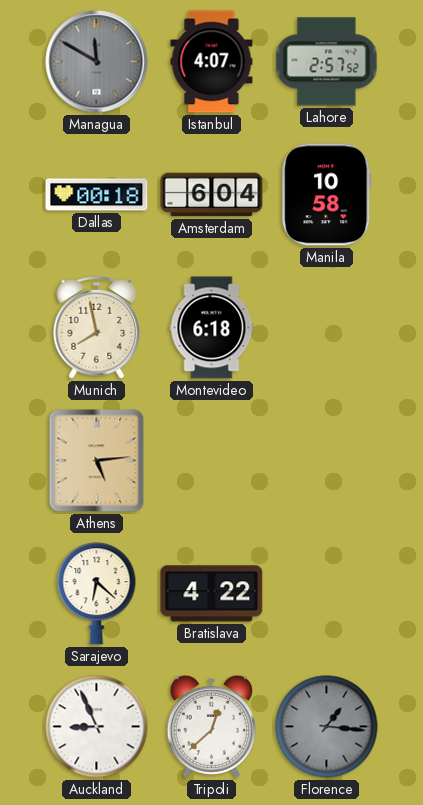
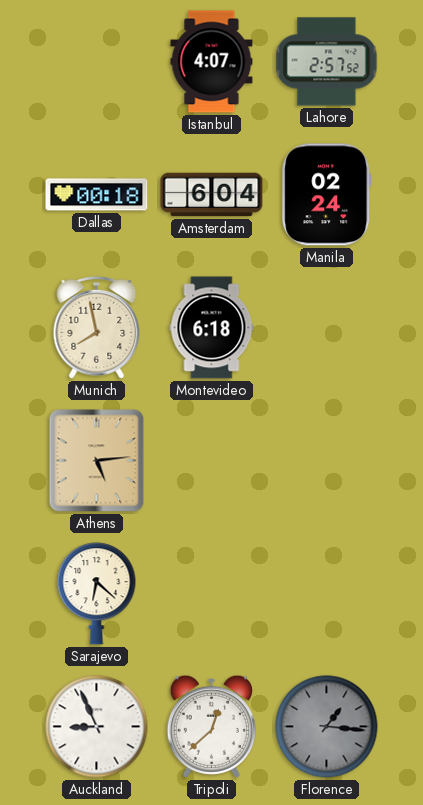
Managua: 11:50 -> none (97, 62)
Manila: 10:58 -> 02:24 (327, 195)
Bratislava: 4:22 -> none (212, 594)
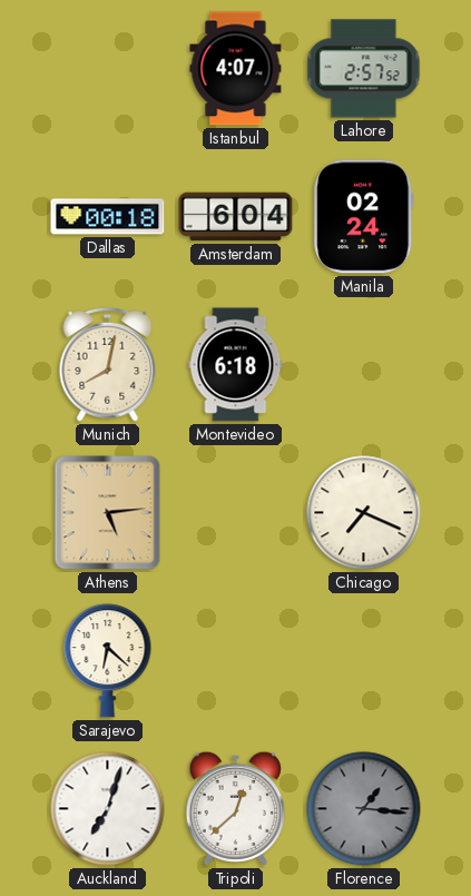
Munich: 7:58 -> 8:02 (108, 364)
Chicago: none -> 7:19 (364, 513)
Auckland: 8:56 -> 7:03 (108, 809)
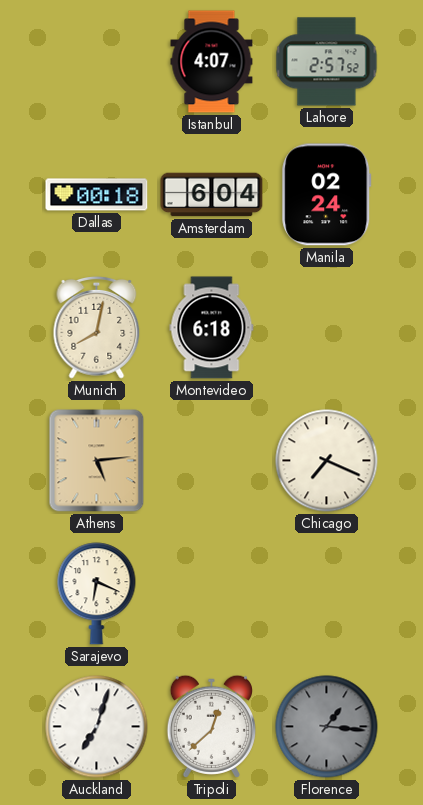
Sarajevo: 6:22 -> 6:19 (97, 594)
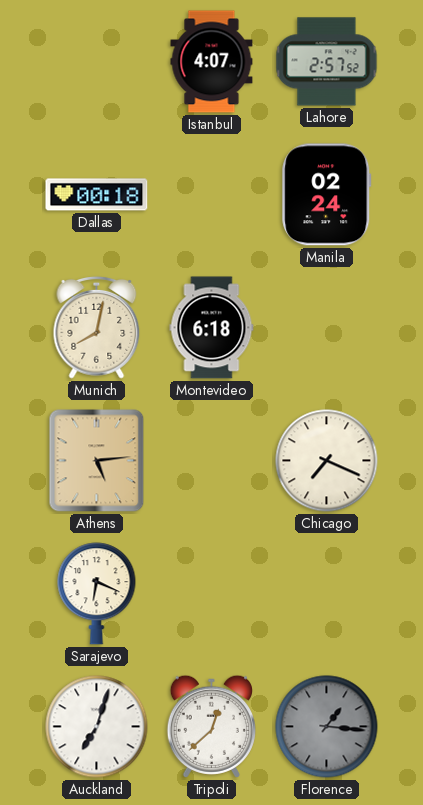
Amsterdam: 6:04 -> none (212, 195)
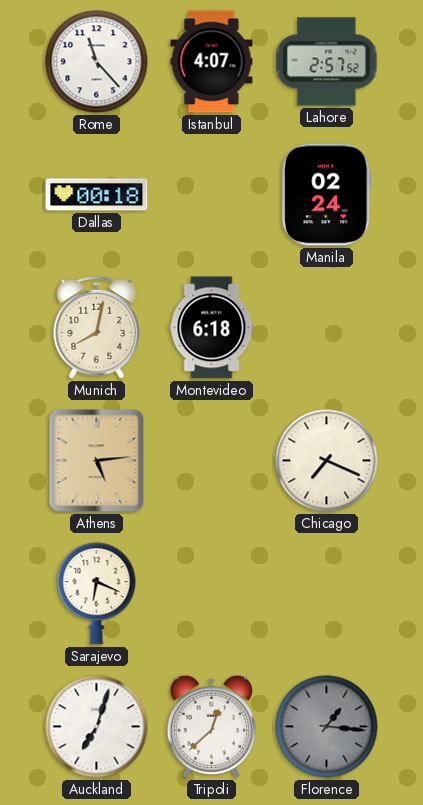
Rome: none -> 11:23 (97, 62)
